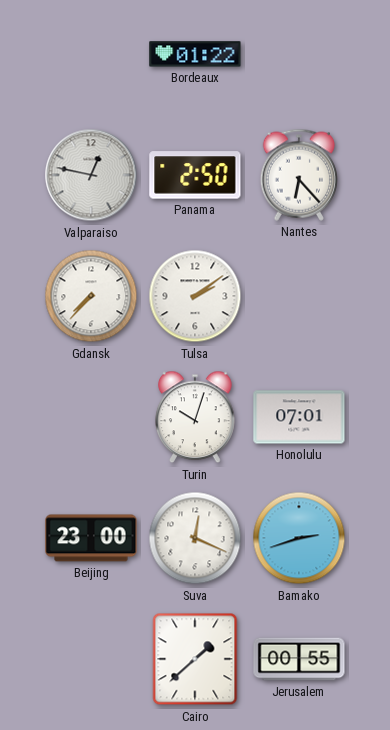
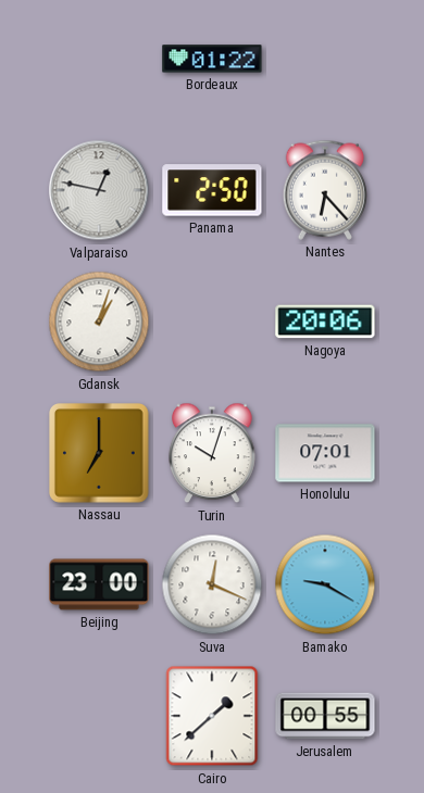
Gdansk: 7:37 -> 1:03 (99, 322)
Tulsa: 2:09 -> none (195, 296)
Nagoya: none -> 20:06 (325, 322)
Nassau: none -> 7:00 (100, 454)
Bamako: 2:42 -> 9:20 (325, 584)
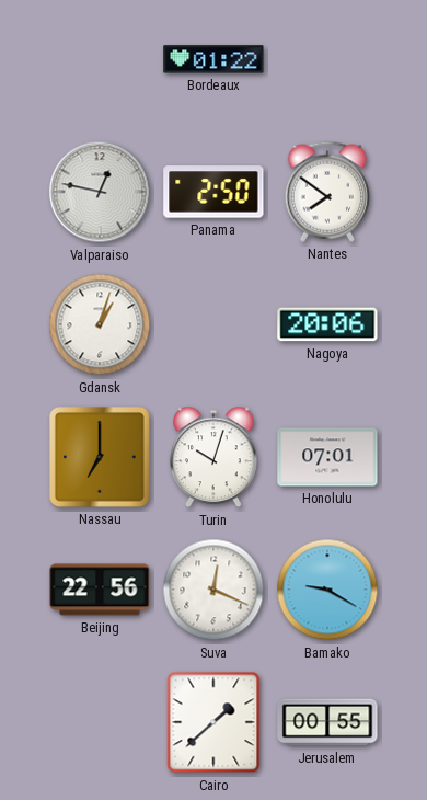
Nantes: 6:23 -> 7:51 (326, 192)
Beijing: 23:00 -> 22:56 (100, 590)
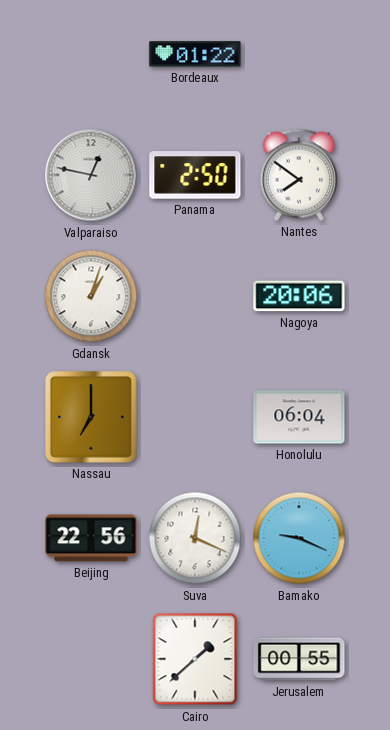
Turin: 10:03 -> none (214, 457)
Honolulu: 07:01 -> 06:04 (299, 417)
Bamako: 9:20 -> 9:19 (299, 538)
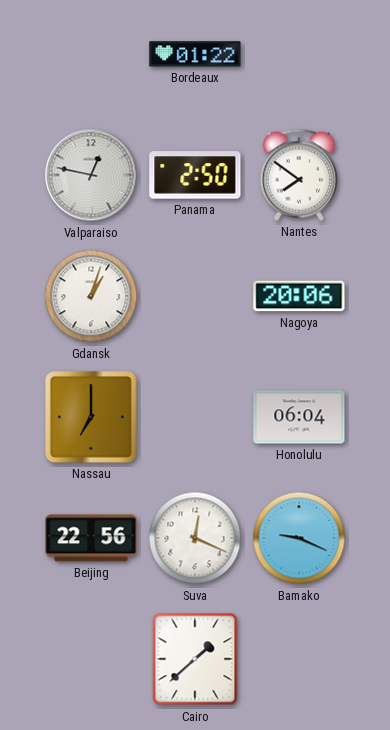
Jerusalem: 00:55 -> none (299, 659)
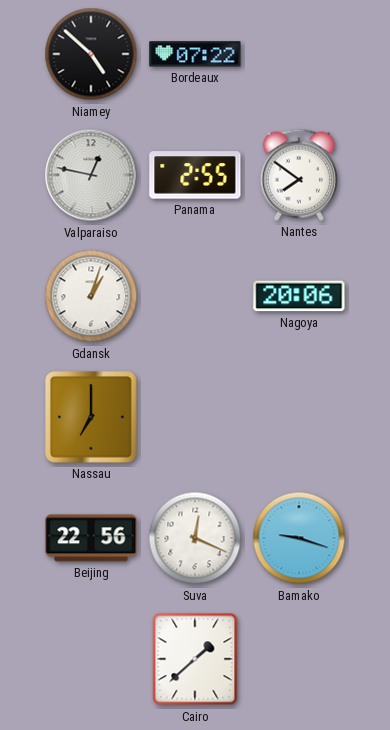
Niamey: none -> 4:52 (91, 54)
Bordeaux: 01:22 -> 07:22 (195, 54)
Panama: 2:50 -> 2:55 (195, 175)
Honolulu: 06:04 -> none (299, 417)
Bamako: 9:19 -> 9:18 (299, 538)
